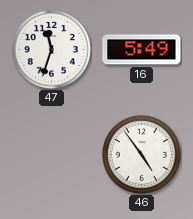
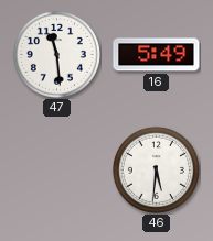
47: 11:33 -> 11:29 (56, 54)
46: 4:54 -> 5:31 (156, 169)
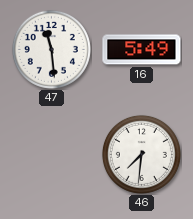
46: 5:31 -> 7:31 (141, 154)
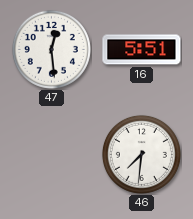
47: 11:29 -> 12:29 (51, 49)
16: 5:49 -> 5:51 (142, 50)
